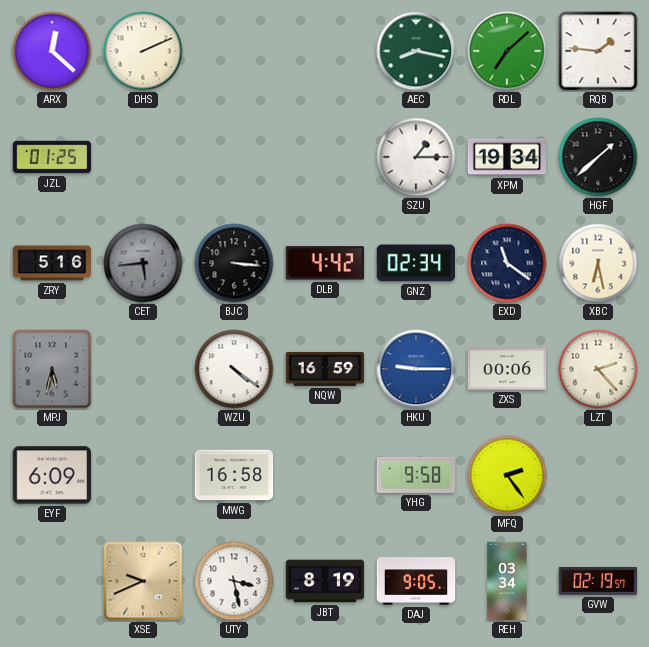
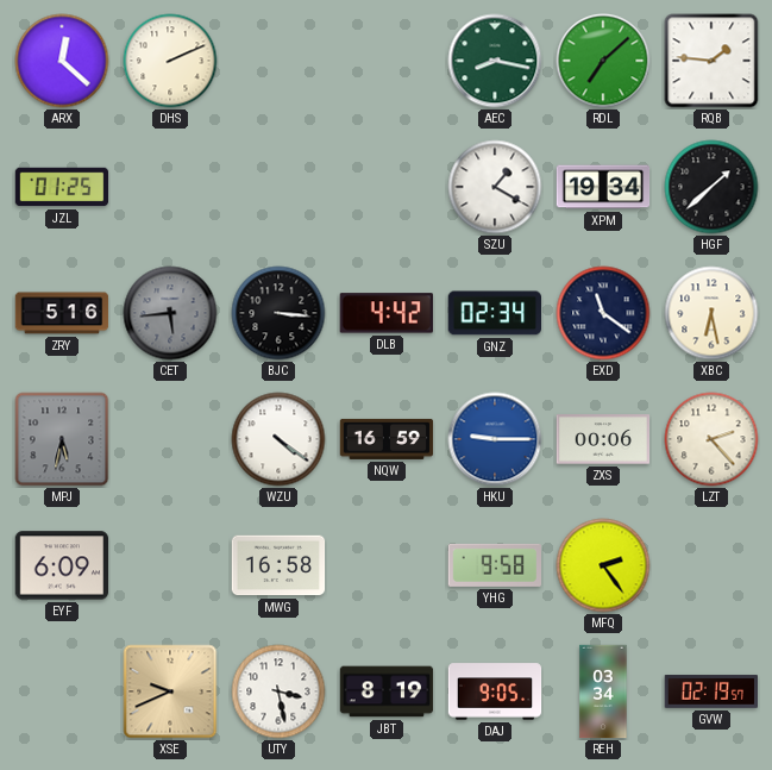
SZU: 1:15 -> 1:20 (495, 187)
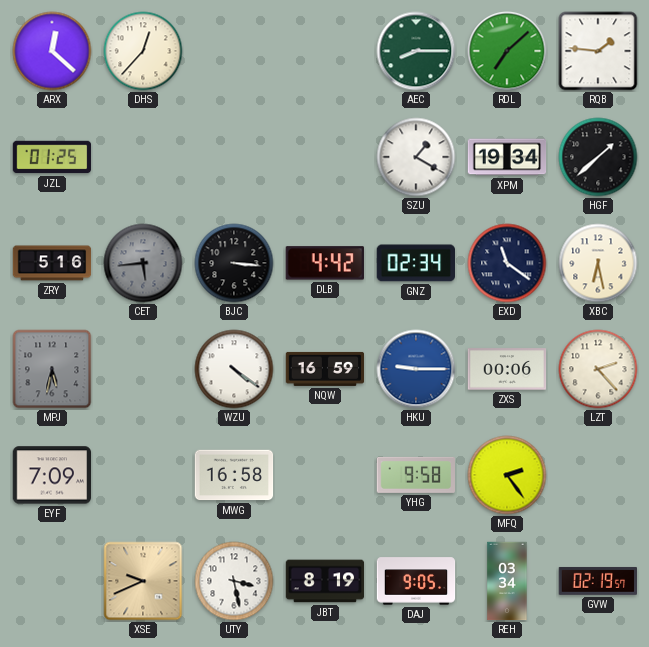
DHS: 2:11 -> 12:37 (143, 51)
AEC: 8:17 -> 8:15 (416, 51)
EYF: 6:09 -> 7:09 (52, 475)
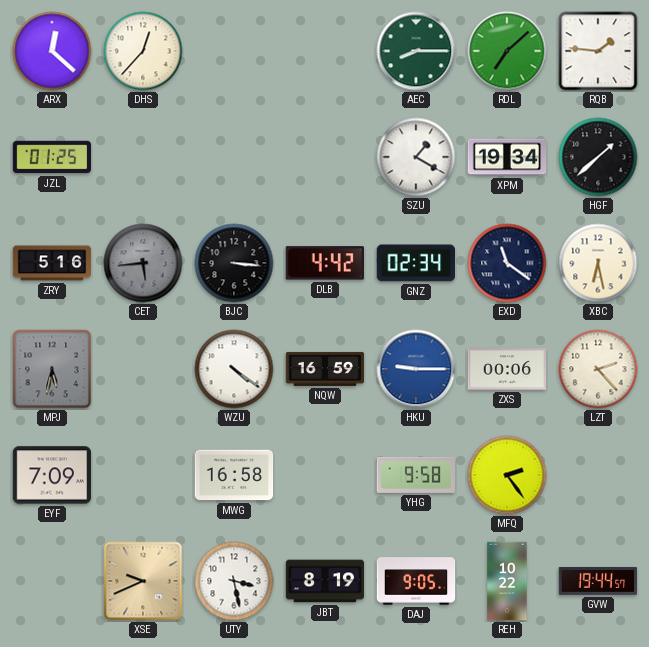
REH: 03:34 -> 10:22 (507, 581)
GVW: 02:19 -> 19:44 (597, 581)
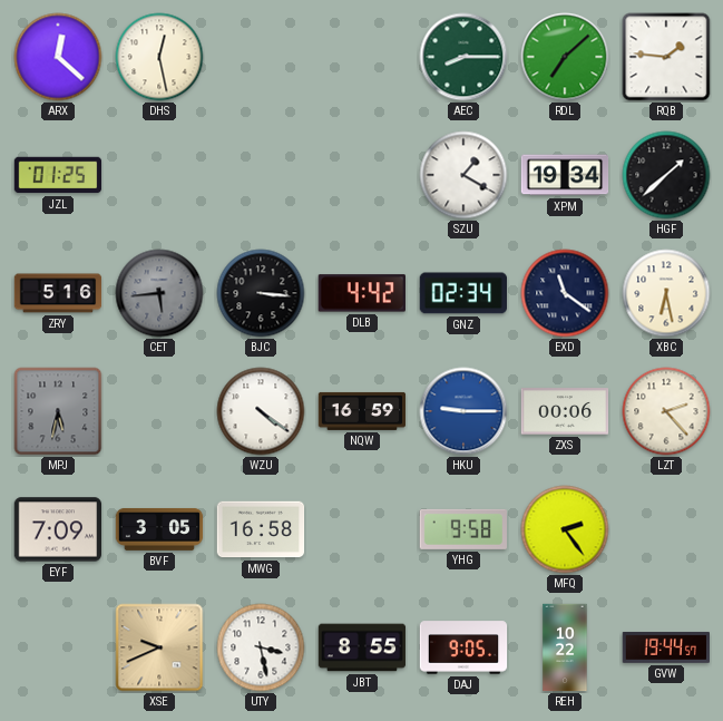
DHS: 12:37 -> 12:28 (159, 57)
BVF: none -> 3:05 (159, 529)
JBT: 8:19 -> 8:55 (362, 647)
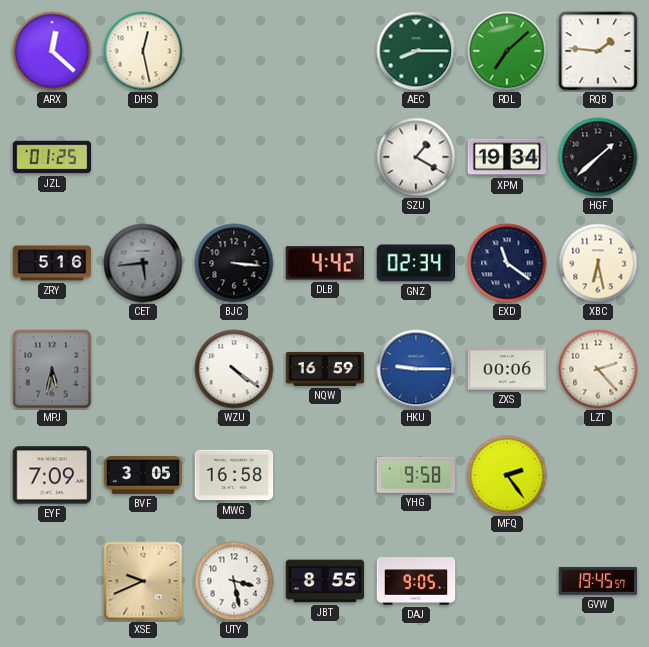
REH: 10:22 -> none (565, 647)
GVW: 19:44 -> 19:45 (597, 581)
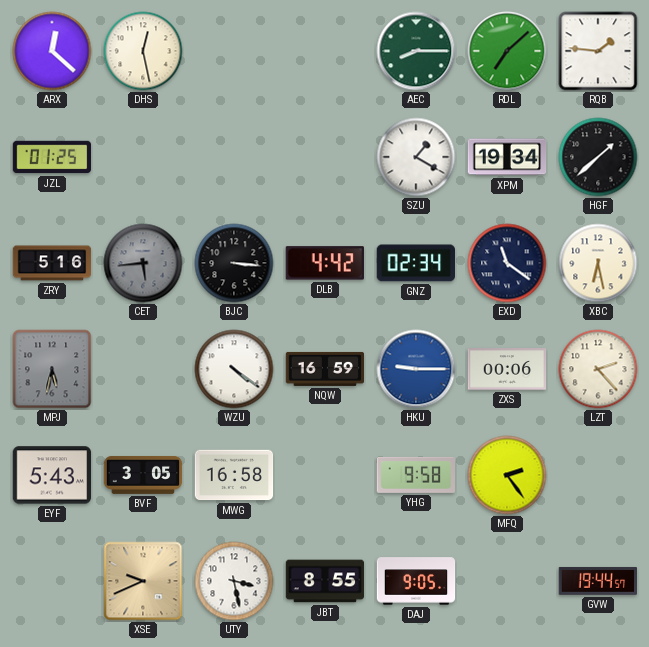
EYF: 7:09 -> 5:43 (52, 475)
GVW: 19:45 -> 19:44 (597, 581)
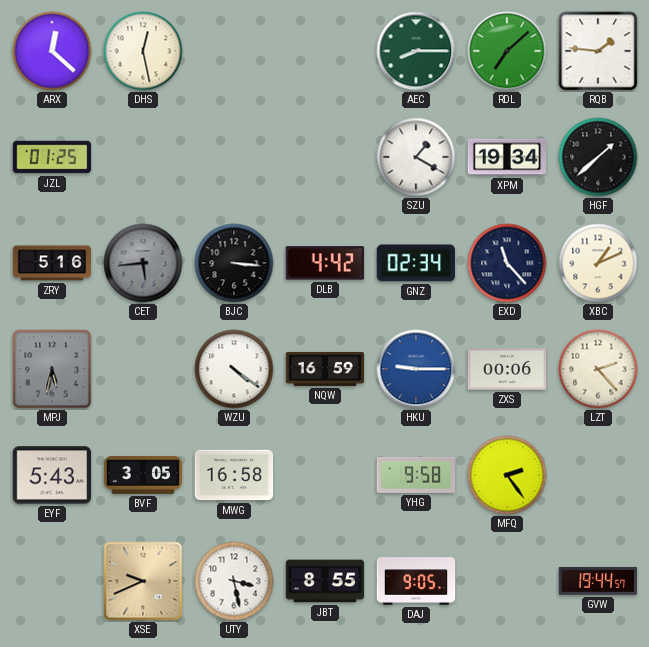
EXD: 11:21 -> 11:23 (507, 263)
XBC: 6:28 -> 1:11 (598, 263)
